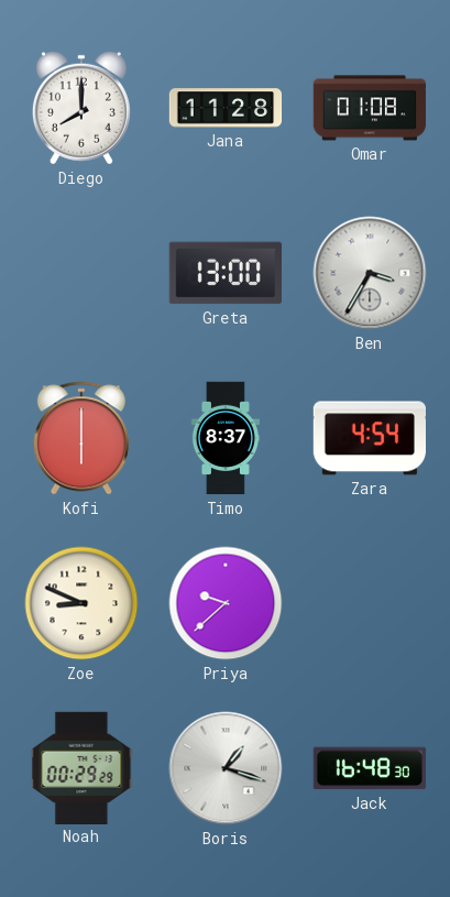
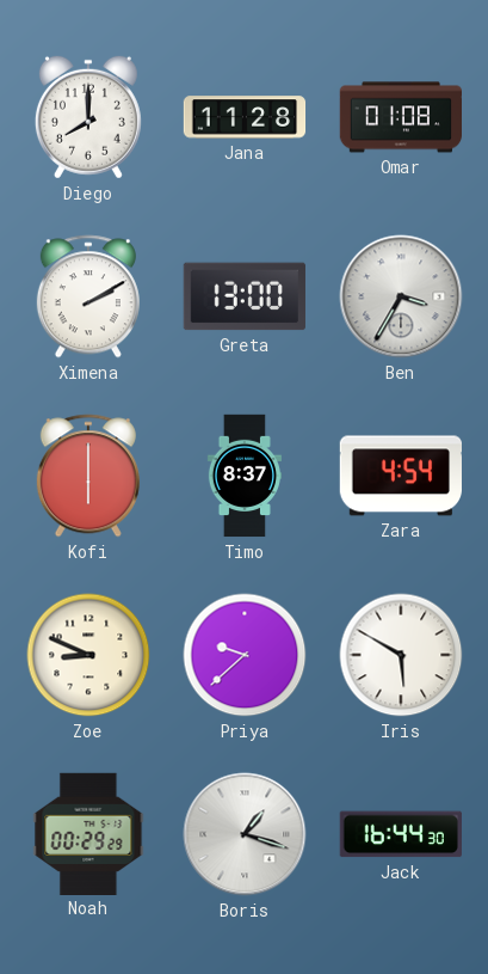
Ximena: none -> 2:10 (88, 296)
Iris: none -> 5:50 (401, 655)
Jack: 16:48 -> 16:44 (401, 834)
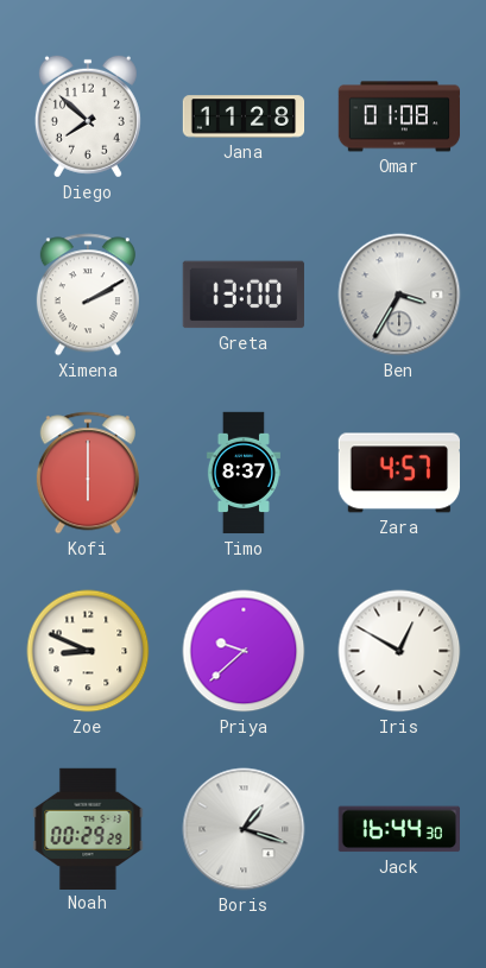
Diego: 8:00 -> 7:52 (88, 116)
Zara: 4:54 -> 4:57 (398, 473)
Iris: 5:50 -> 12:50 (399, 651)
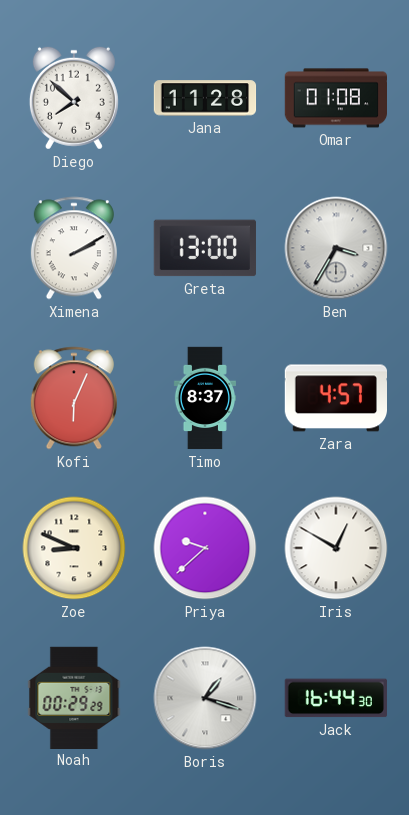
Kofi: 6:00 -> 6:04 (74, 398)
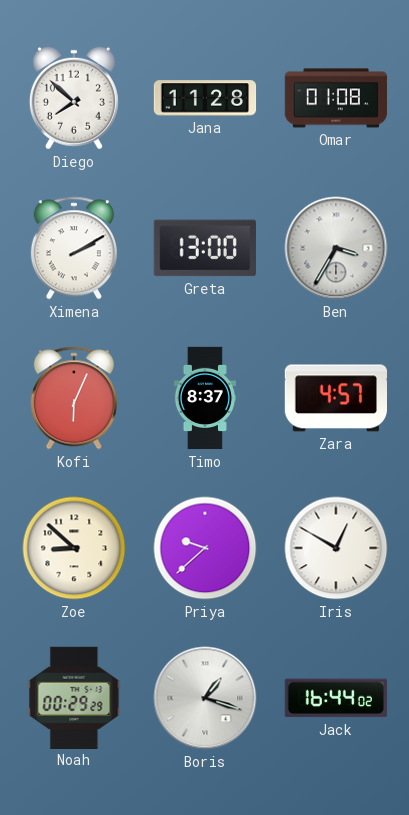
Zoe: 8:49 -> 8:52 (74, 548)
Jack: 16:44:30 -> 16:44:02 (336, 698)
